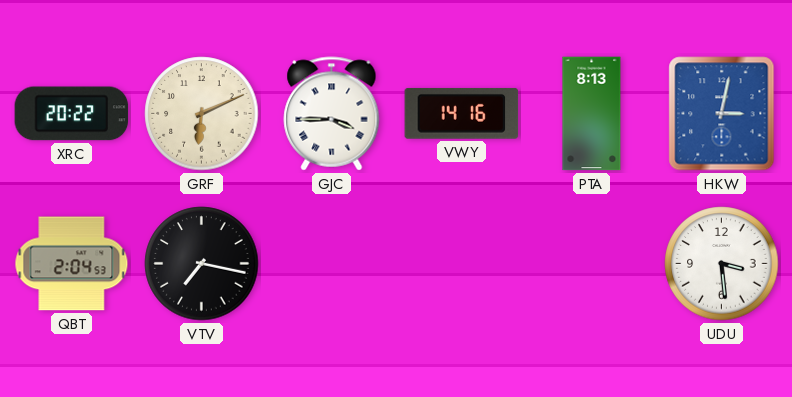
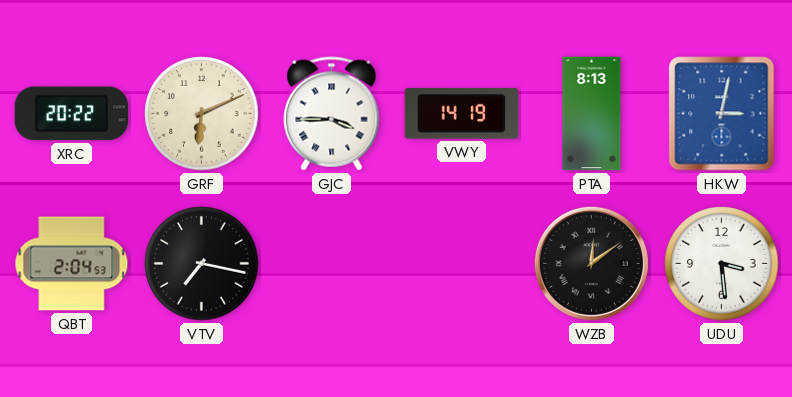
VWY: 14:16 -> 14:19 (462, 113)
WZB: none -> 12:09 (591, 263)
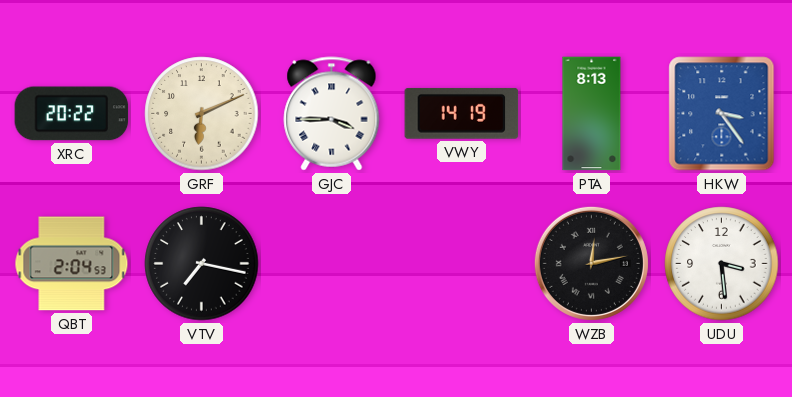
HKW: 3:02 -> 3:24 (722, 114)
WZB: 12:09 -> 12:13 (591, 263)
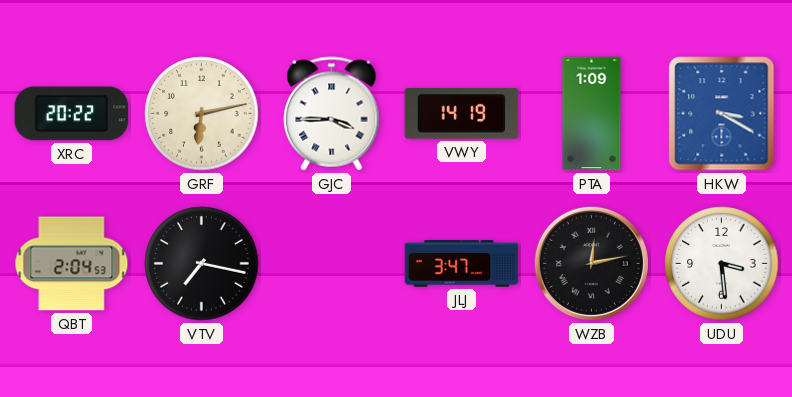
GRF: 6:11 -> 6:13 (202, 114)
PTA: 8:13 -> 1:09 (592, 114)
HKW: 3:24 -> 3:20 (722, 114)
JLJ: none -> 3:47 (462, 264)
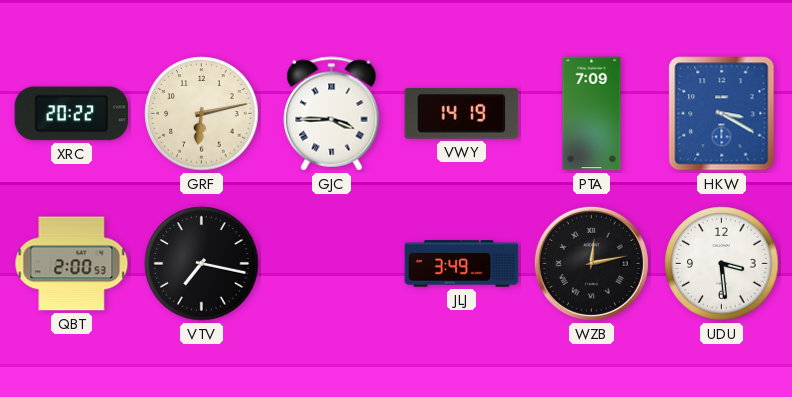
PTA: 1:09 -> 7:09 (592, 114)
QBT: 2:04 -> 2:00 (72, 264)
JLJ: 3:47 -> 3:49 (462, 264)
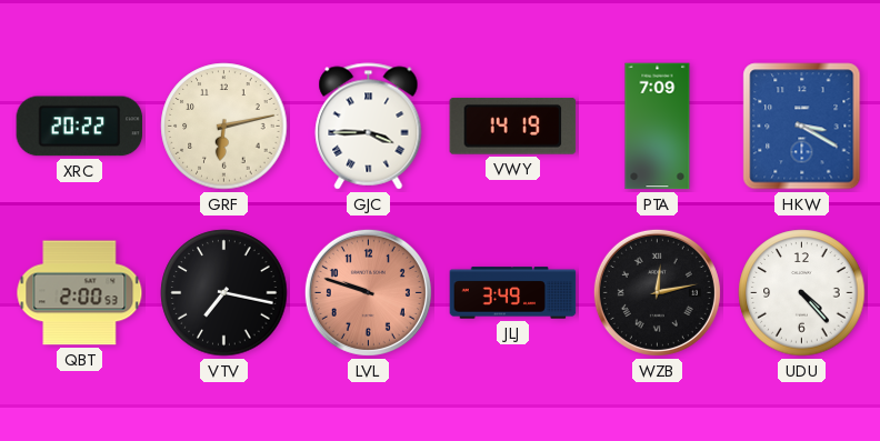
LVL: none -> 9:48 (368, 292)
UDU: 3:29 -> 4:23 (802, 293)
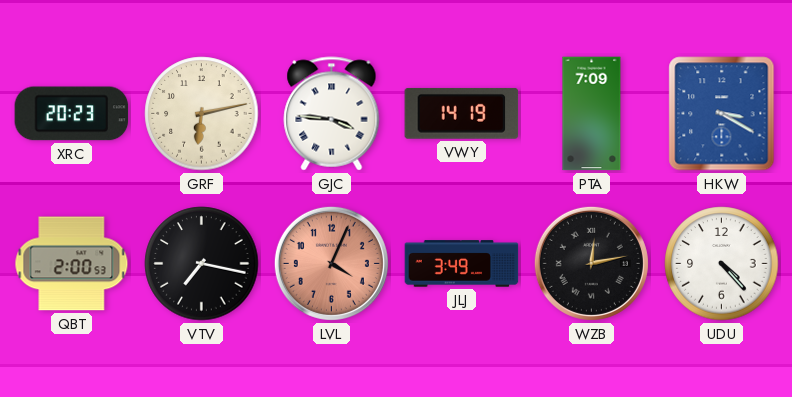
XRC: 20:22 -> 20:23 (72, 114)
GJC: 3:45 -> 3:46 (332, 114)
LVL: 9:48 -> 4:04 (331, 263)
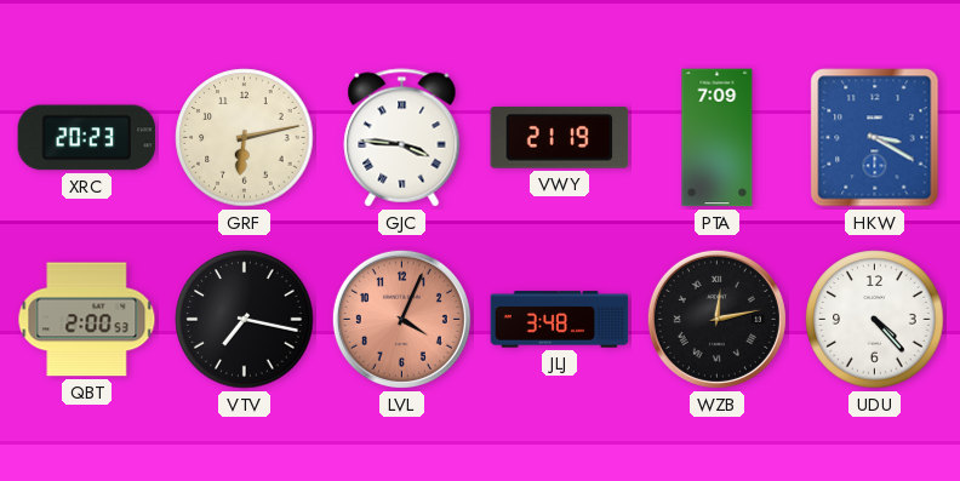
VWY: 14:19 -> 21:19 (560, 137)
JLJ: 3:49 -> 3:48 (560, 320)
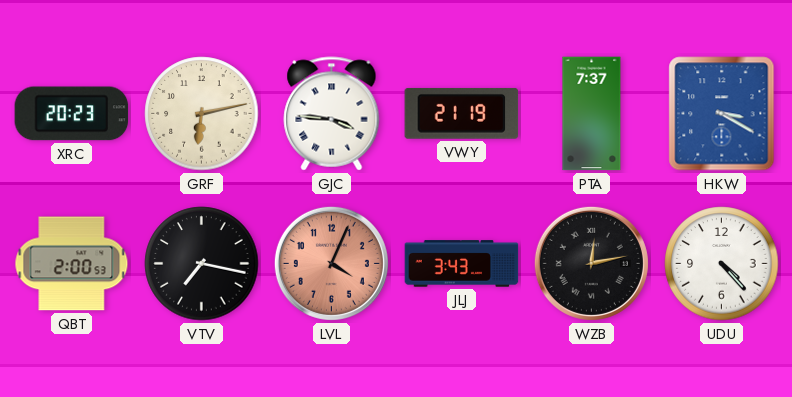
PTA: 7:09 -> 7:37 (592, 114)
JLJ: 3:48 -> 3:43 (462, 264)
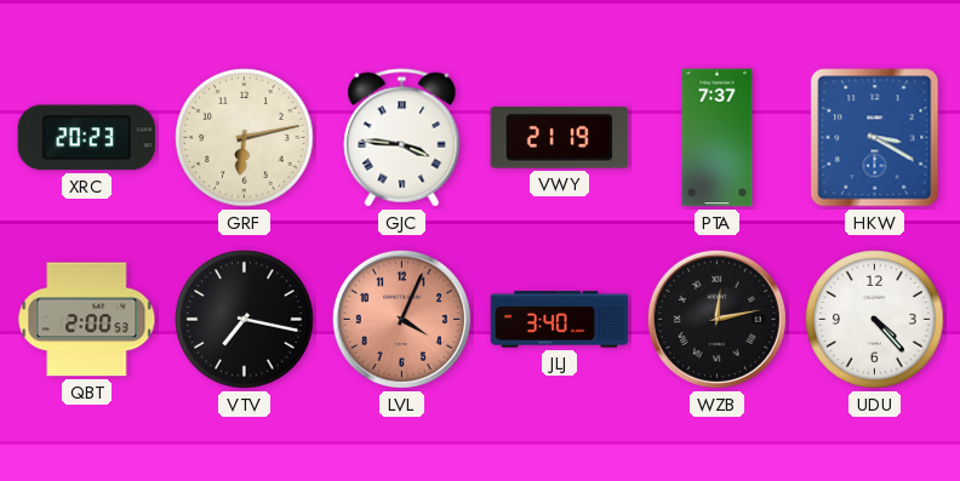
JLJ: 3:43 -> 3:40 (560, 320)
